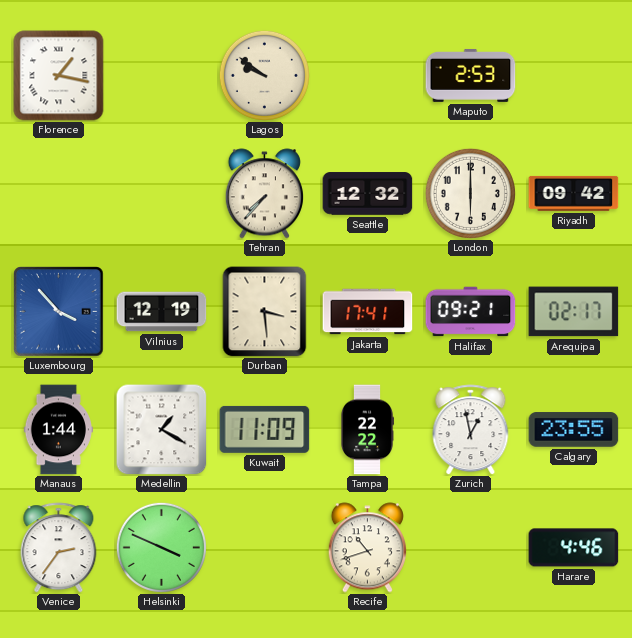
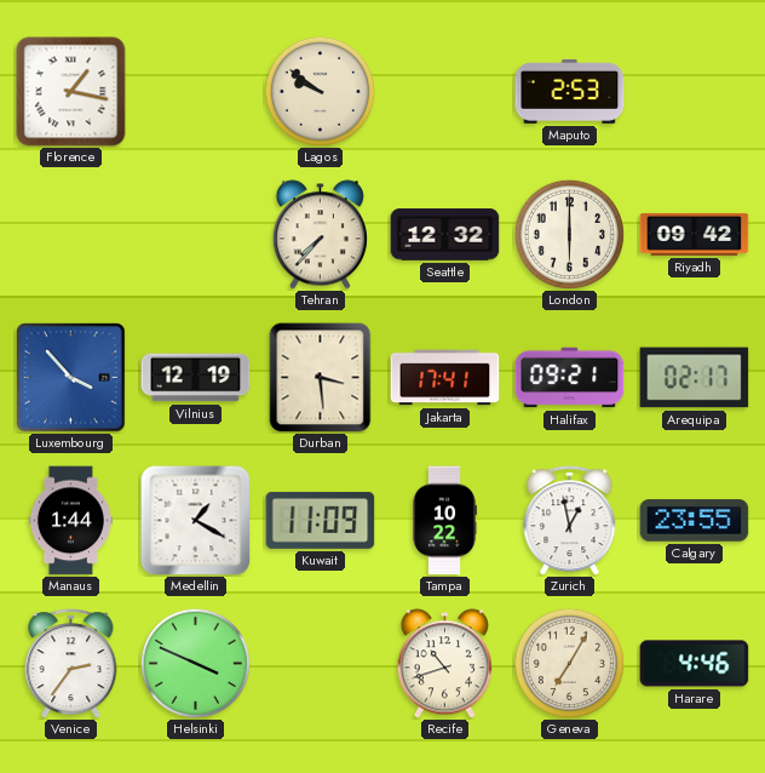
Tampa: 22:22 -> 10:22 (444, 521)
Geneva: none -> 7:05 (569, 663)
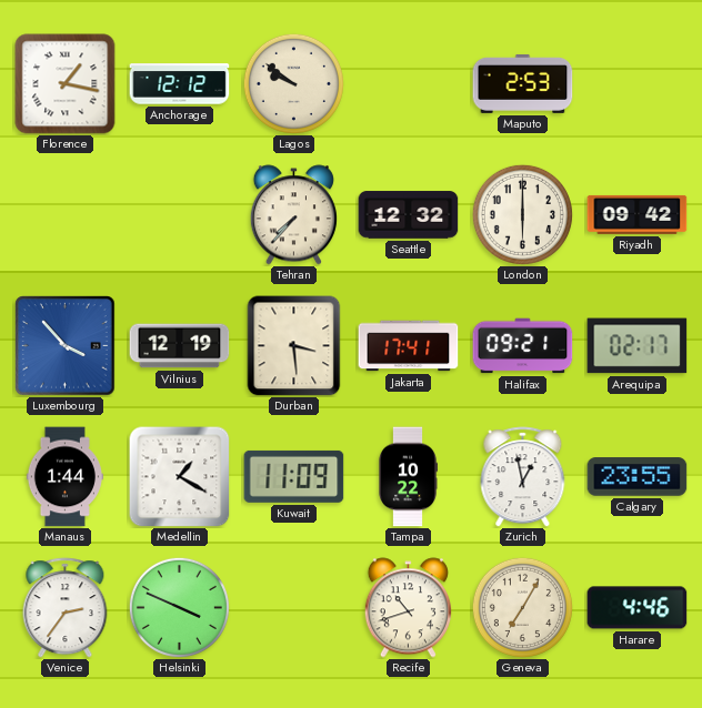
Anchorage: none -> 12:12 (180, 84)
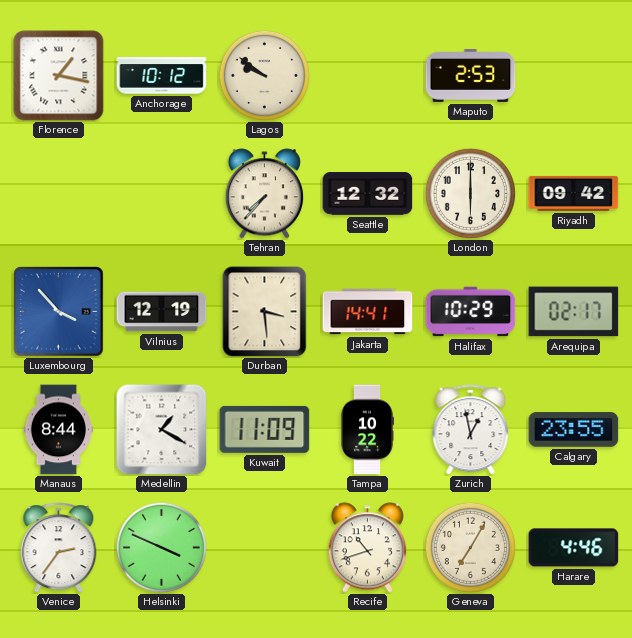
Anchorage: 12:12 -> 10:12 (162, 76)
Jakarta: 17:41 -> 14:41 (368, 312)
Halifax: 09:21 -> 10:29 (471, 312)
Manaus: 1:44 -> 8:44 (58, 430)
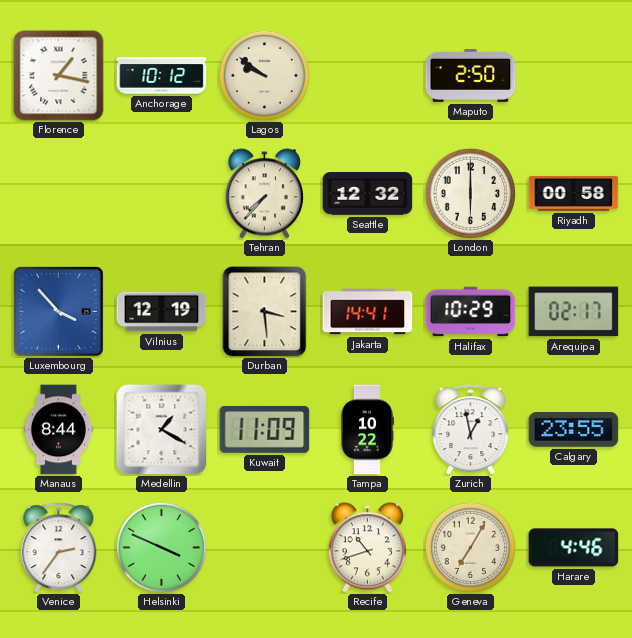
Maputo: 2:53 -> 2:50 (471, 75)
Riyadh: 09:42 -> 00:58 (574, 193)
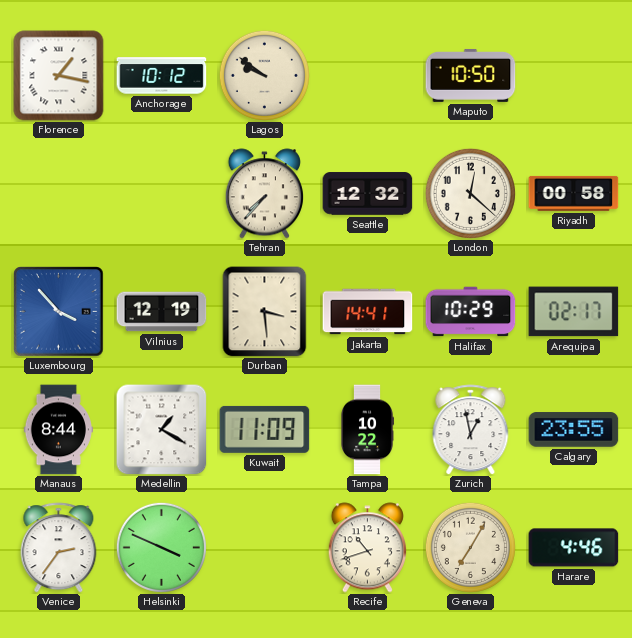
Maputo: 2:50 -> 10:50 (471, 75)
London: 6:00 -> 12:22 (470, 193)
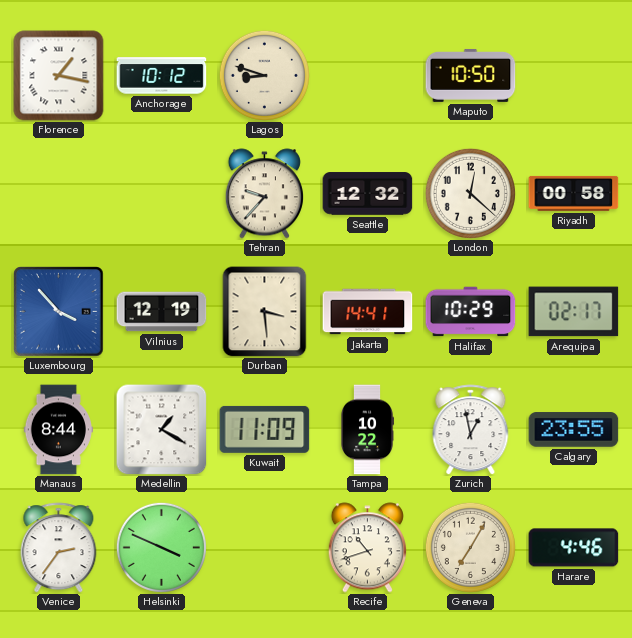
Lagos: 9:51 -> 8:48 (264, 75)
Tehran: 7:37 -> 9:37 (264, 194)
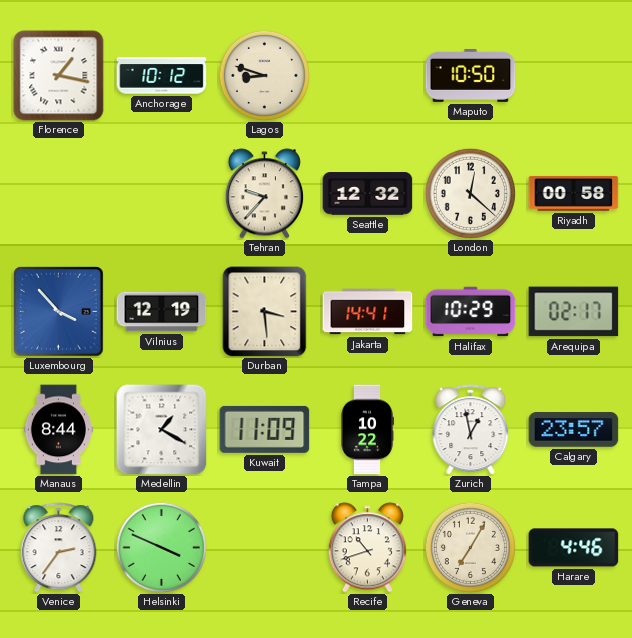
Calgary: 23:55 -> 23:57 (574, 430)
